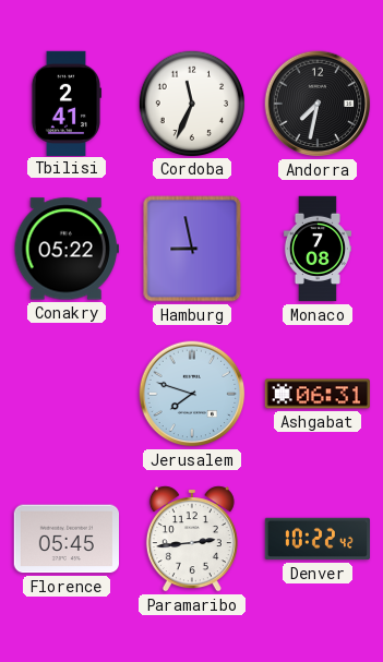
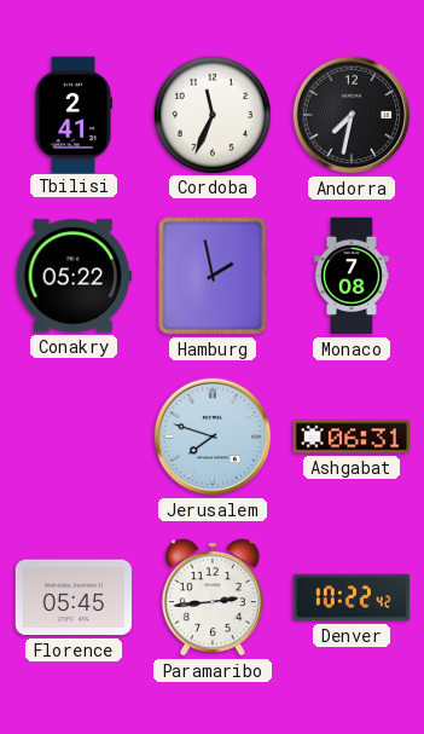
Hamburg: 8:58 -> 1:58 (213, 276)
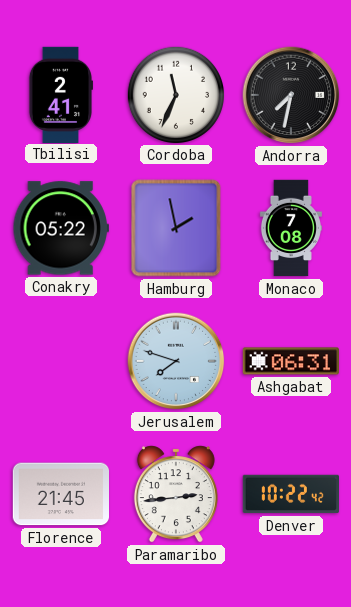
Florence: 05:45 -> 21:45 (60, 494)
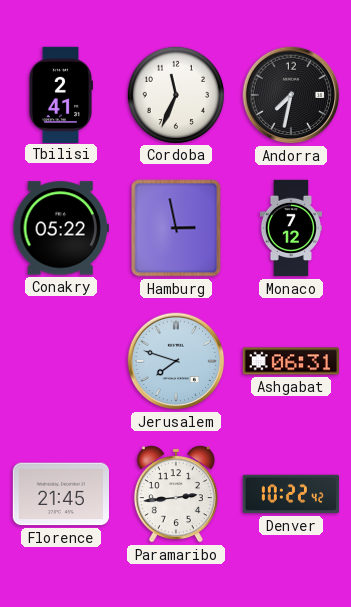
Hamburg: 1:58 -> 2:58 (176, 228)
Monaco: 7:08 -> 7:12 (291, 228)
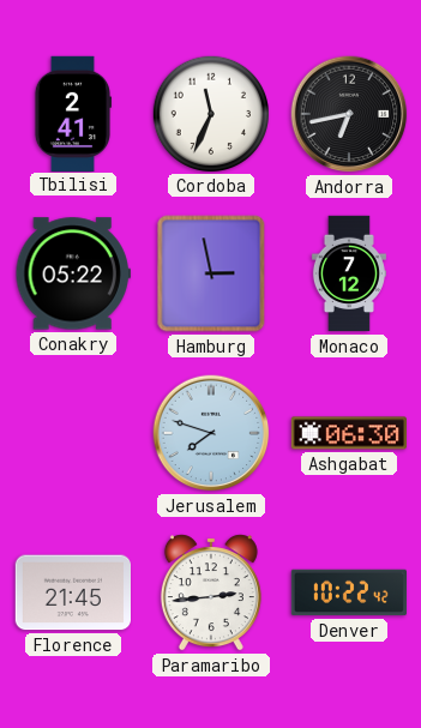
Andorra: 7:32 -> 6:43 (349, 114)
Ashgabat: 06:31 -> 06:30 (348, 433)
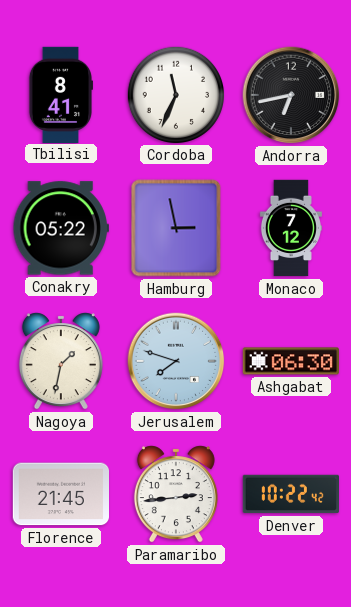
Tbilisi: 2:41 -> 8:41 (60, 94)
Nagoya: none -> 1:32 (61, 361)
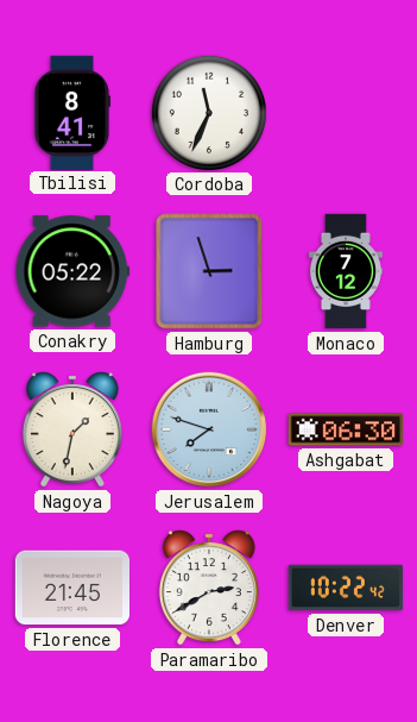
Andorra: 6:43 -> none (291, 95)
Hamburg: 2:58 -> 2:57 (209, 271)
Paramaribo: 2:44 -> 2:40 (209, 588)
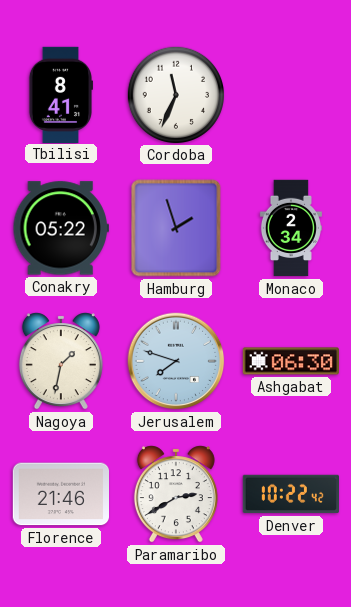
Hamburg: 2:57 -> 1:57 (176, 228)
Monaco: 7:12 -> 2:34 (291, 228)
Florence: 21:45 -> 21:46 (60, 494)
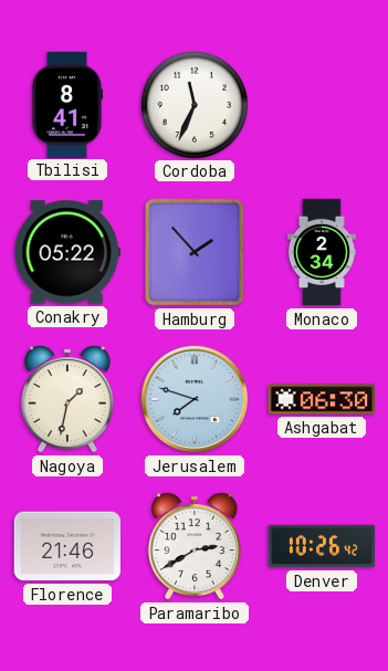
Hamburg: 1:57 -> 1:53 (195, 252)
Denver: 10:22 -> 10:26 (321, 546)
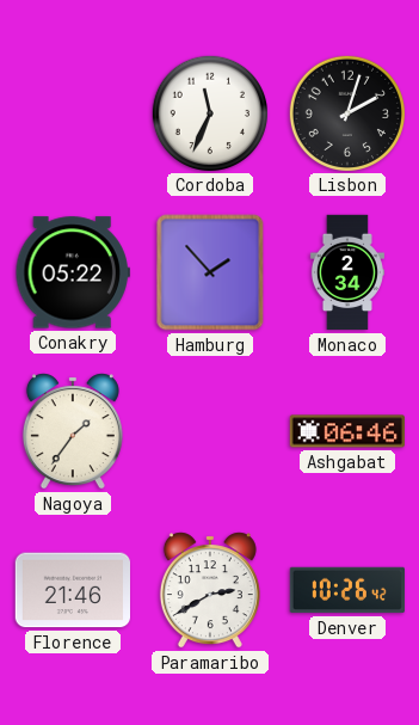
Tbilisi: 8:41 -> none (66, 104)
Lisbon: none -> 2:03 (346, 112)
Nagoya: 1:32 -> 1:36 (73, 431)
Jerusalem: 7:48 -> none (195, 399)
Ashgabat: 06:30 -> 06:46 (346, 431)
